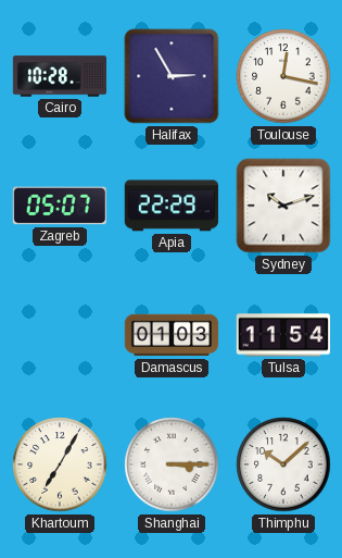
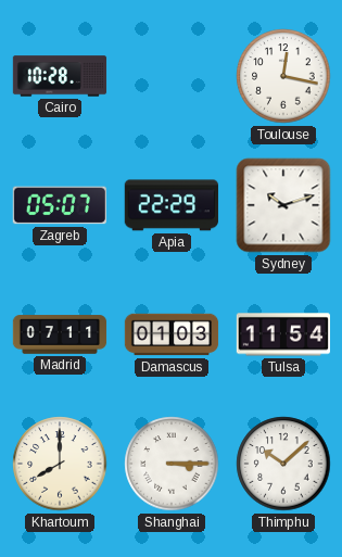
Halifax: 2:55 -> none (172, 76)
Madrid: none -> 07:11 (60, 334)
Khartoum: 7:05 -> 8:00 (60, 464)
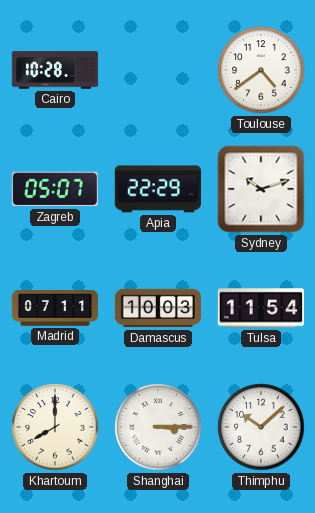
Toulouse: 12:17 -> 4:39 (261, 70)
Damascus: 01:03 -> 10:03 (158, 308)
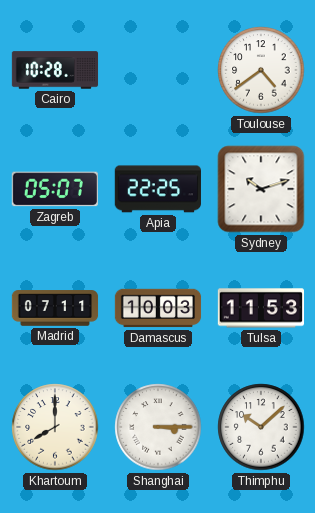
Apia: 22:29 -> 22:25 (158, 189)
Tulsa: 11:54 -> 11:53 (260, 308)
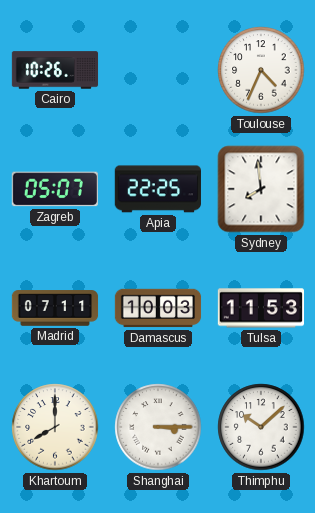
Cairo: 10:28 -> 10:26 (55, 70)
Toulouse: 4:39 -> 4:34 (261, 70)
Sydney: 10:12 -> 7:59 (261, 189)
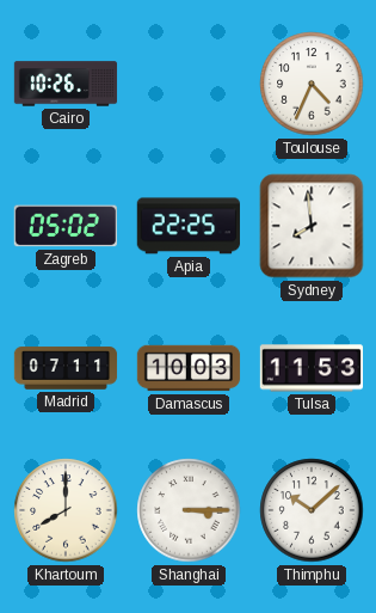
Zagreb: 05:07 -> 05:02 (66, 226)
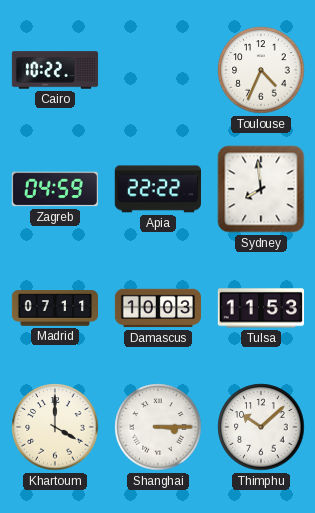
Cairo: 10:26 -> 10:22 (55, 70)
Zagreb: 05:02 -> 04:59 (55, 189)
Apia: 22:25 -> 22:22 (158, 189)
Khartoum: 8:00 -> 4:00 (55, 427)
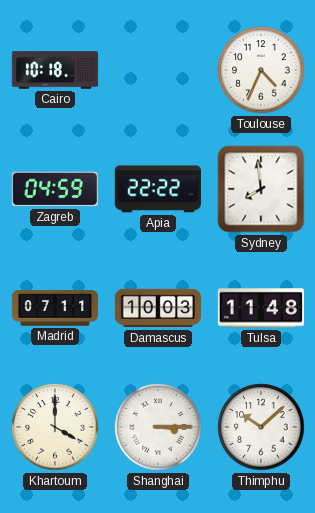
Cairo: 10:22 -> 10:18 (55, 70)
Tulsa: 11:53 -> 11:48 (260, 308)
